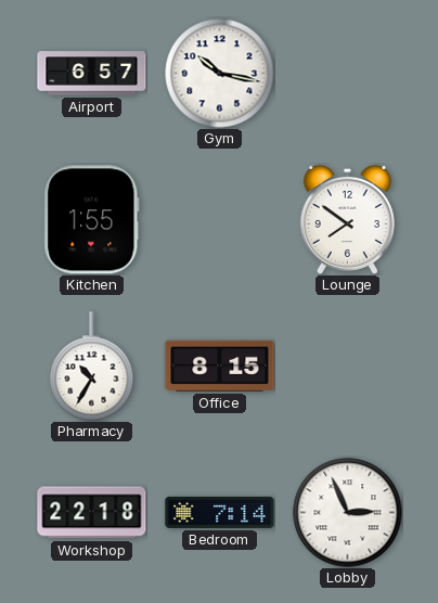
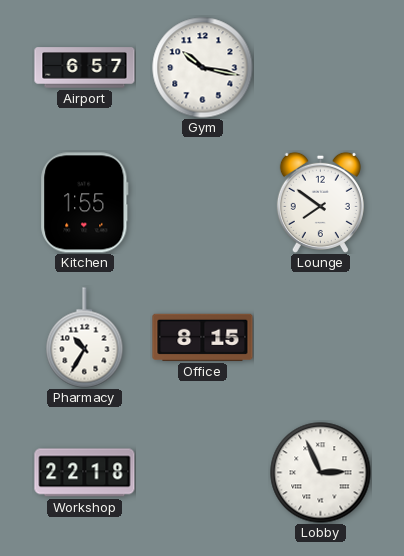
Bedroom: 7:14 -> none (220, 512)
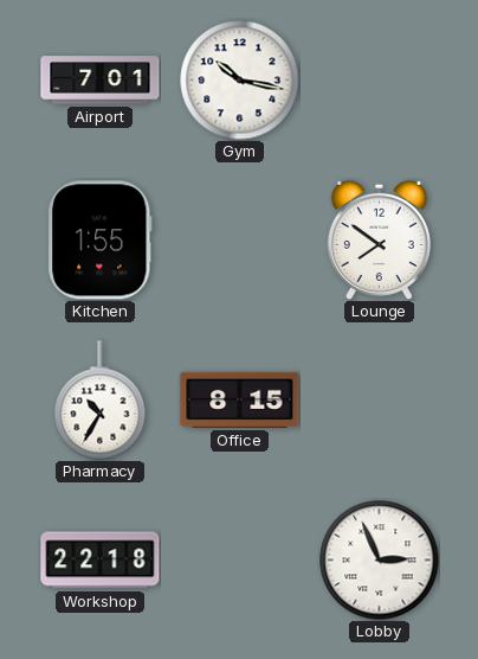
Airport: 6:57 -> 7:01 (101, 81)
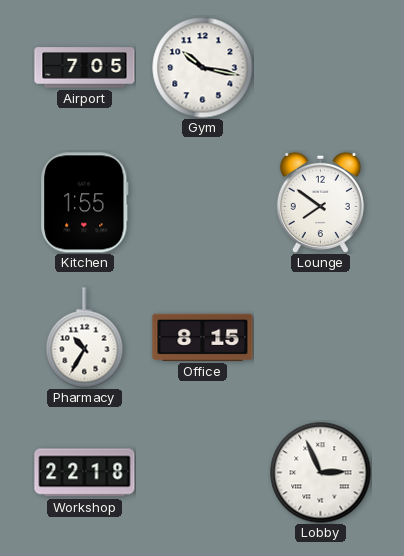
Airport: 7:01 -> 7:05 (85, 68)
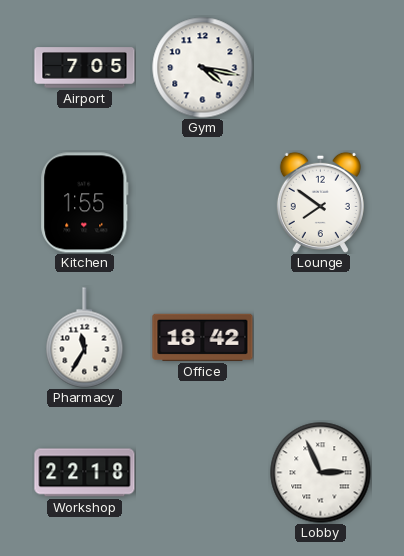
Gym: 10:17 -> 4:17 (203, 68)
Pharmacy: 10:35 -> 11:35 (85, 338)
Office: 8:15 -> 18:42 (203, 337)
